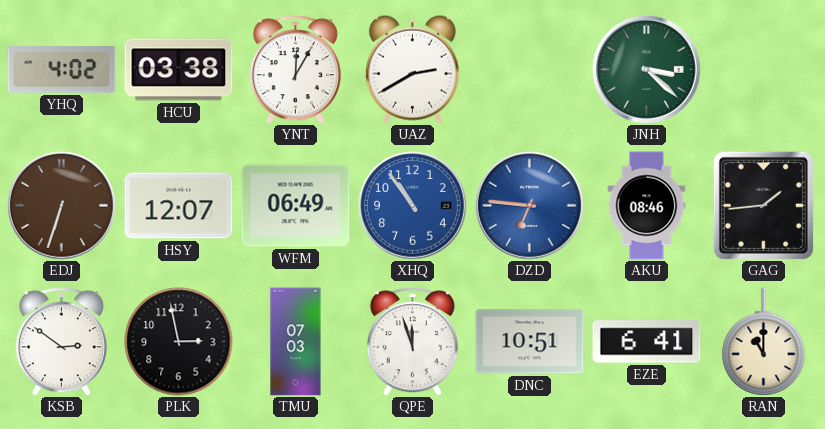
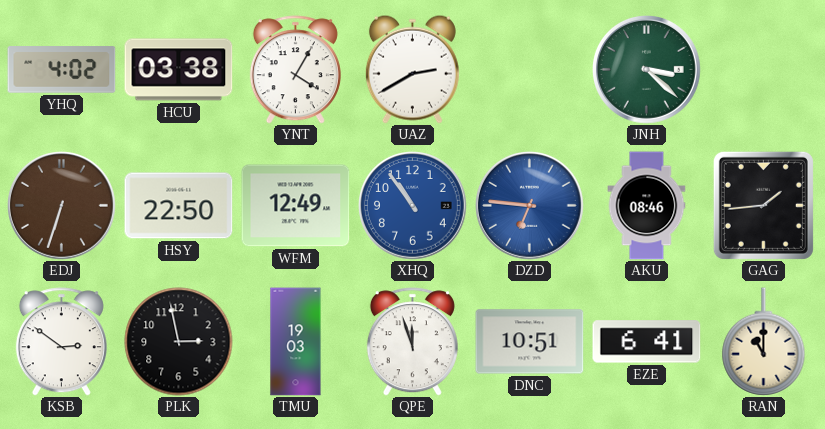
YNT: 12:05 -> 4:05 (295, 70)
HSY: 12:07 -> 22:50 (179, 206)
WFM: 06:49 -> 12:49 (296, 206)
TMU: 07:03 -> 19:03 (296, 342)
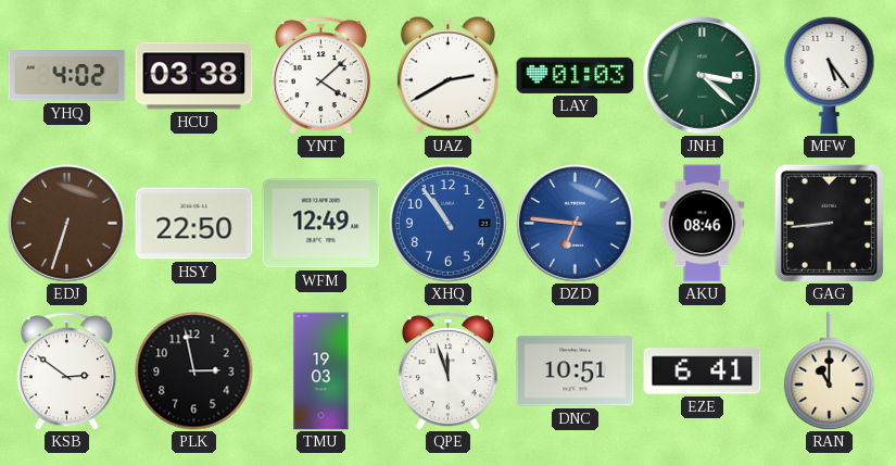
YNT: 4:05 -> 4:08 (320, 76)
LAY: none -> 01:03 (576, 75)
MFW: none -> 5:24 (830, 75)
GAG: 1:44 -> 8:44 (829, 223)
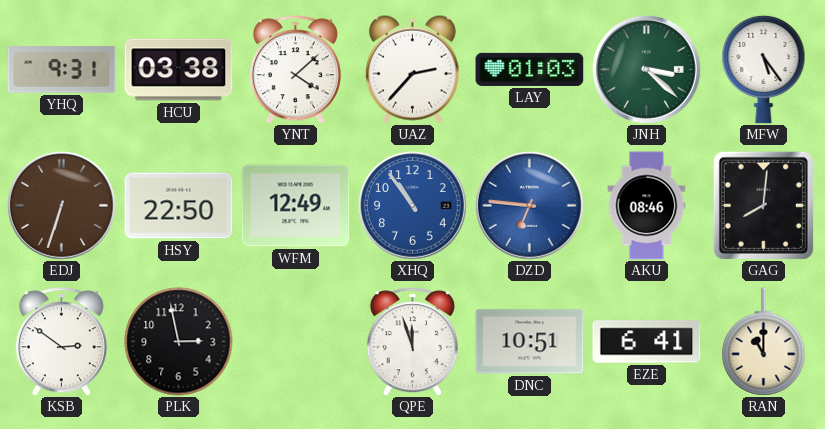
YHQ: 4:02 -> 9:31 (62, 70)
UAZ: 2:40 -> 2:37 (412, 69)
GAG: 8:44 -> 8:01 (763, 205)
TMU: 19:03 -> none (321, 371)
